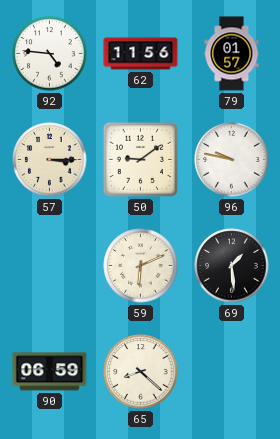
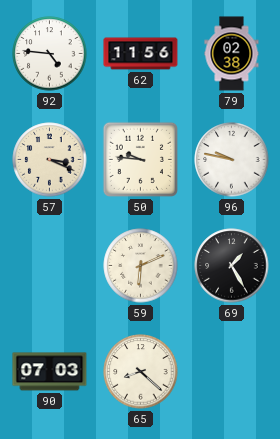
79: 01:57 -> 02:38 (232, 54)
57: 3:15 -> 3:19 (50, 160)
50: 9:09 -> 9:46 (140, 159)
69: 1:29 -> 1:25 (232, 266)
90: 06:59 -> 07:03 (50, 372)
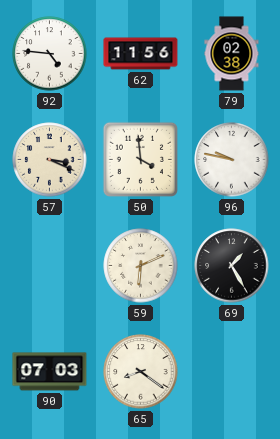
50: 9:46 -> 3:59 (140, 159)
65: 8:22 -> 8:21 (141, 372)
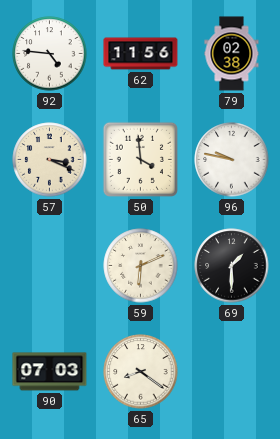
69: 1:25 -> 1:30 (232, 266)
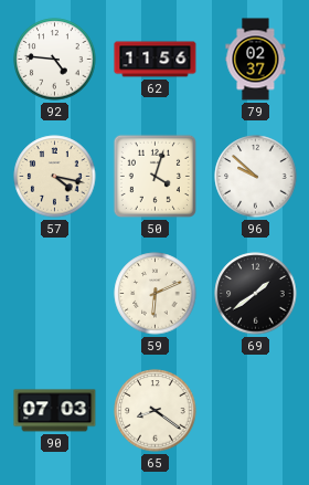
79: 02:38 -> 02:37 (256, 60)
57: 3:19 -> 4:17 (55, 177)
50: 3:59 -> 4:03 (154, 176)
96: 9:47 -> 9:52 (256, 177)
69: 1:30 -> 1:39 (256, 294)
